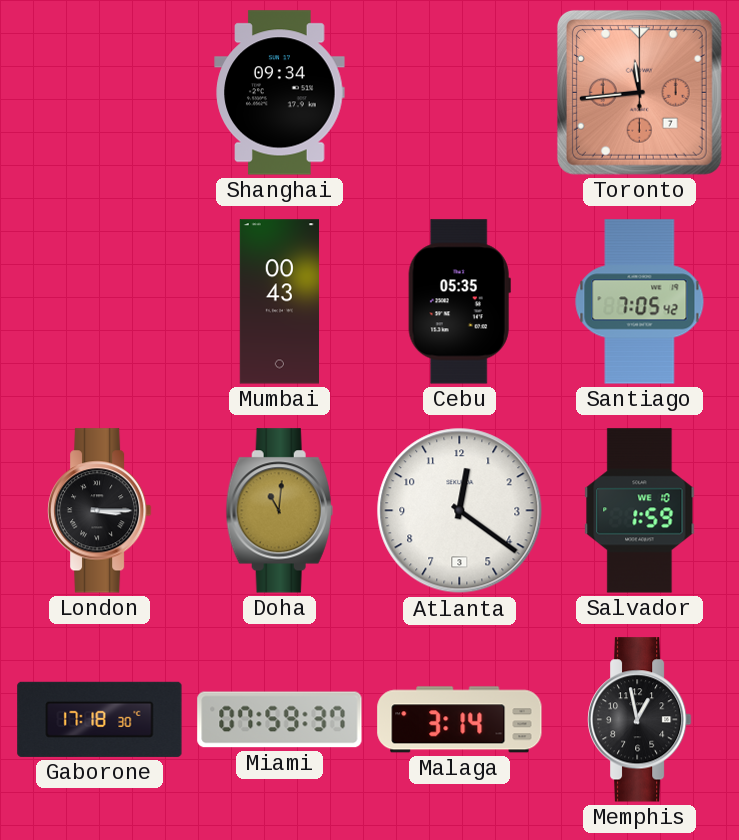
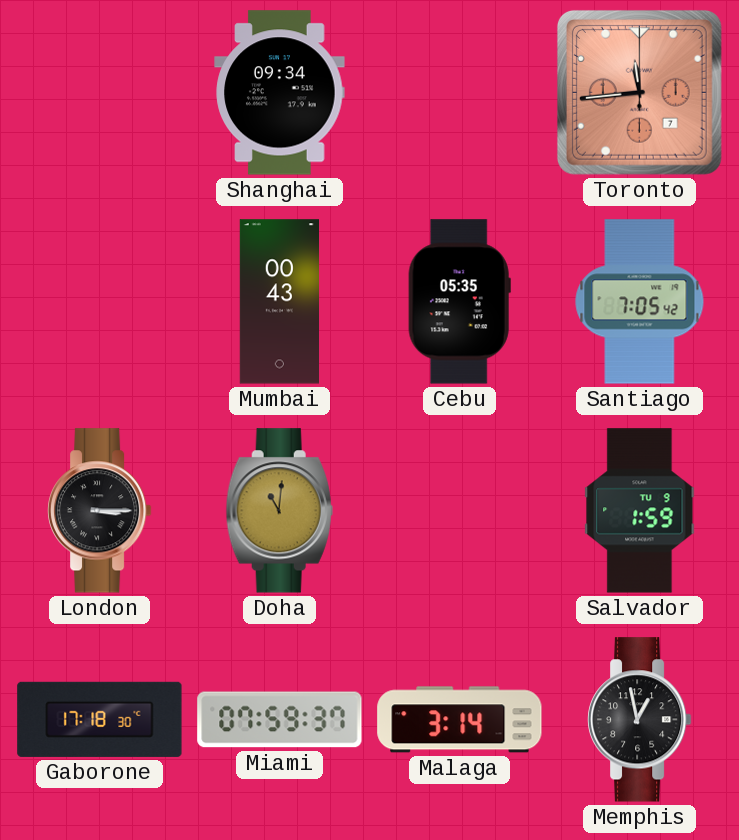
Atlanta: 12:21 -> none (460, 511)
Salvador date: WE 10 -> TU 9 (640, 511)
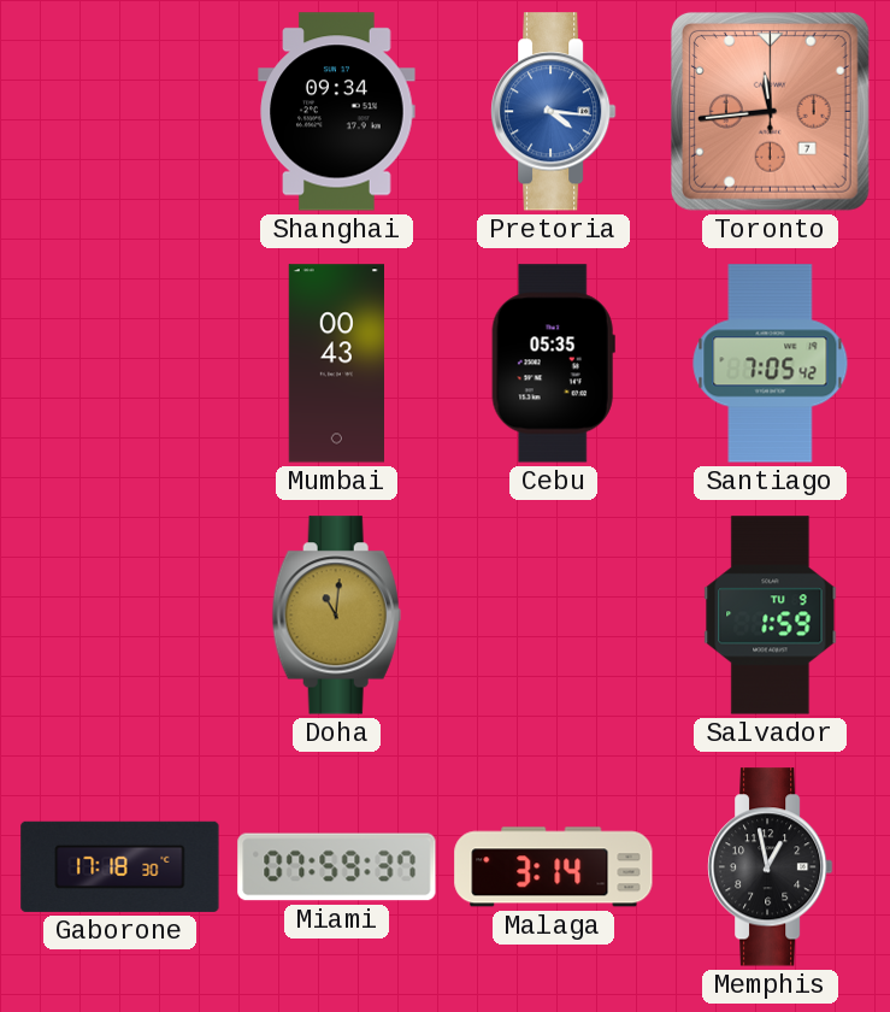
Pretoria: none -> 4:16 (554, 112)
London: 3:15 -> none (100, 511)
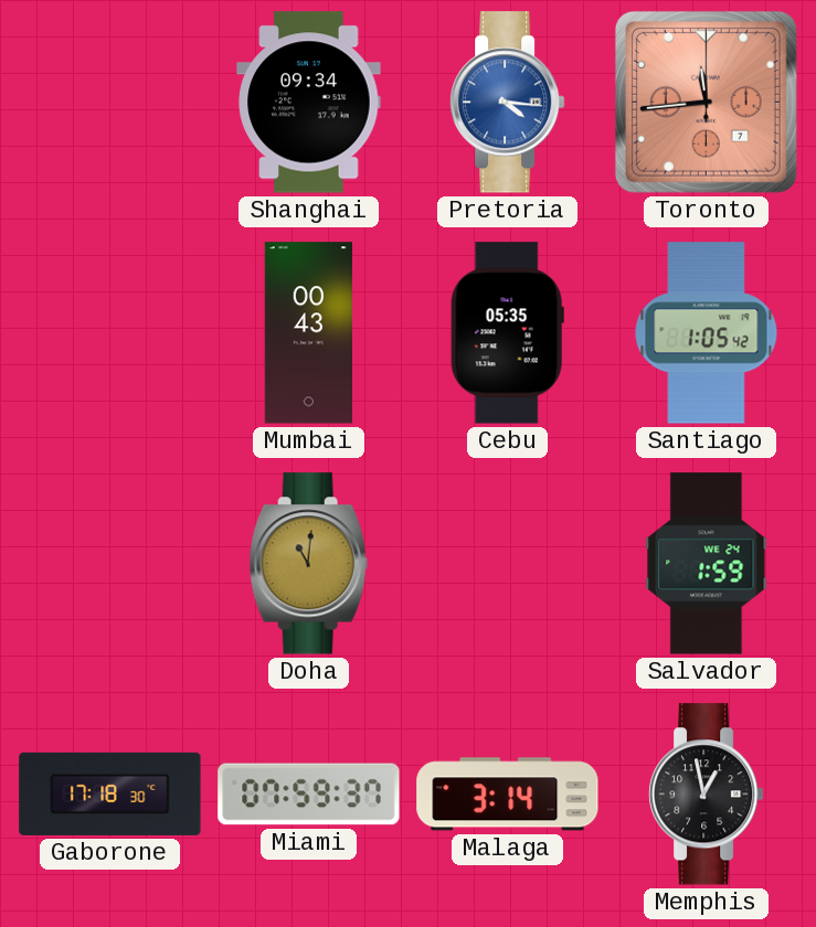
Santiago: 7:05 -> 1:05 (707, 333)
Salvador date: TU 9 -> WE 24 (707, 564)
